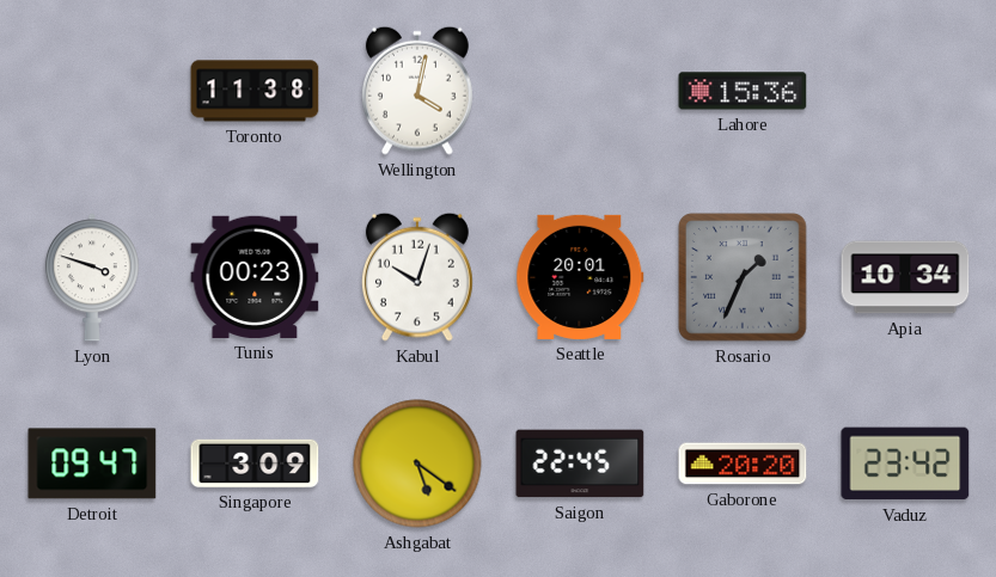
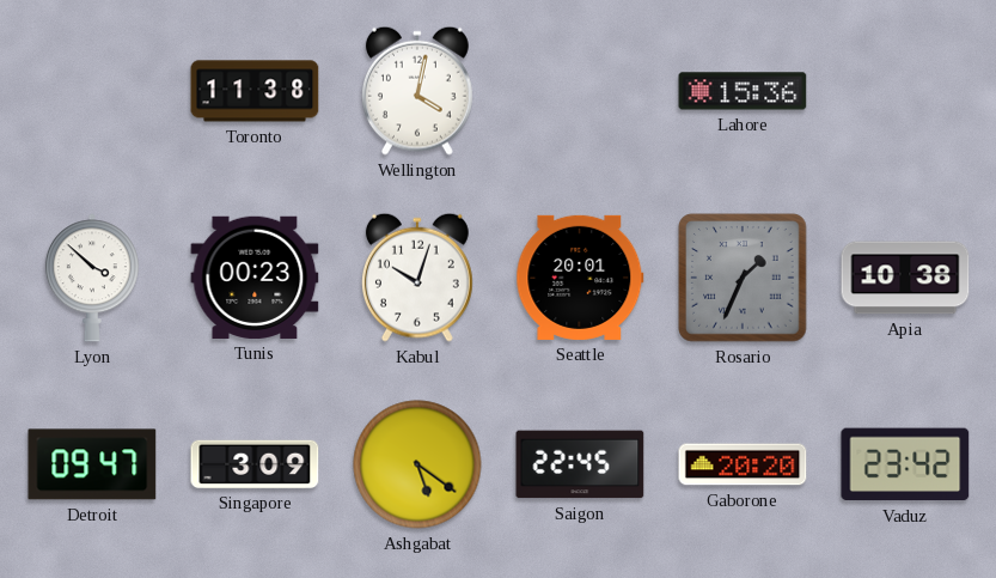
Lyon: 3:48 -> 3:52 (92, 278)
Apia: 10:34 -> 10:38 (905, 278)
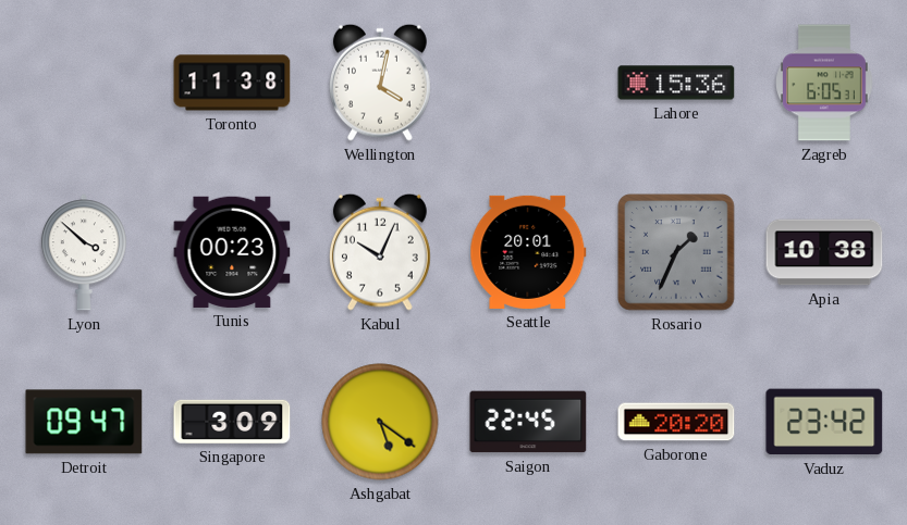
Zagreb: none -> 6:05 (825, 83)
Kabul: 10:03 -> 10:04 (380, 252)
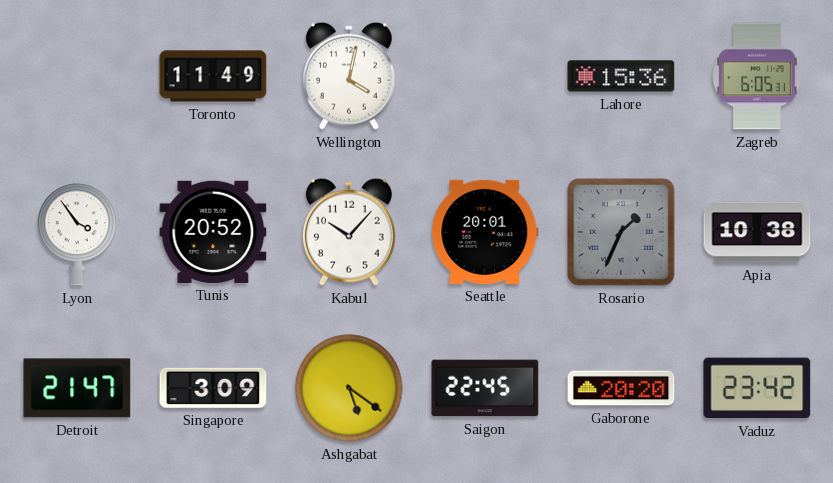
Toronto: 11:38 -> 11:49 (213, 76)
Lyon: 3:52 -> 3:54 (77, 232)
Tunis: 00:23 -> 20:52 (213, 232)
Kabul: 10:04 -> 10:07 (349, 232)
Detroit: 09:47 -> 21:47 (77, 388)
